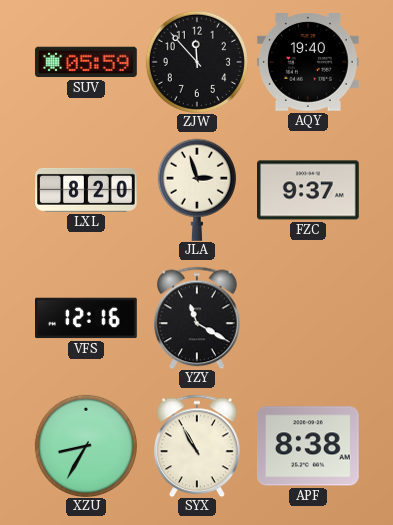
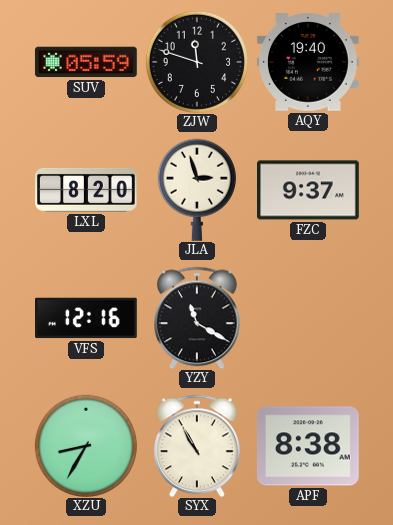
ZJW: 11:53 -> 11:48 (197, 62)
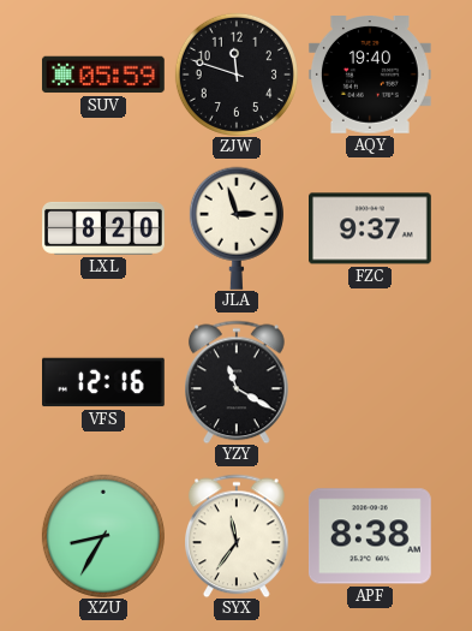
SYX: 10:55 -> 11:36 (238, 536)
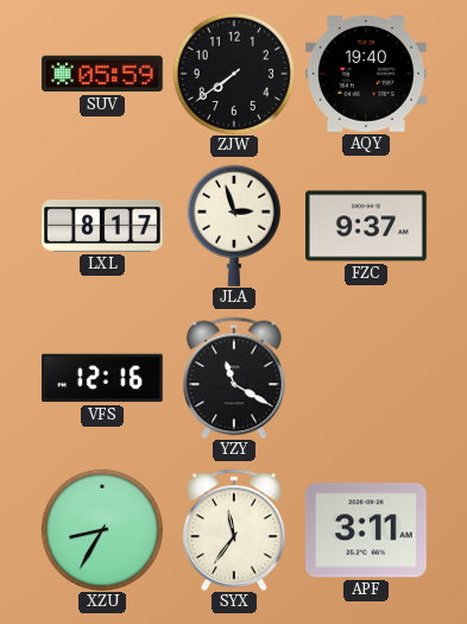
ZJW: 11:48 -> 7:39 (234, 74)
LXL: 8:20 -> 8:17 (102, 226)
APF: 8:38 -> 3:11 (366, 530)
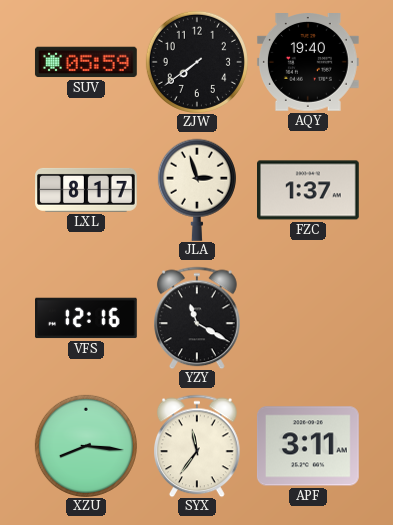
FZC: 9:37 -> 1:37 (309, 190)
XZU: 8:35 -> 8:16 (86, 446)
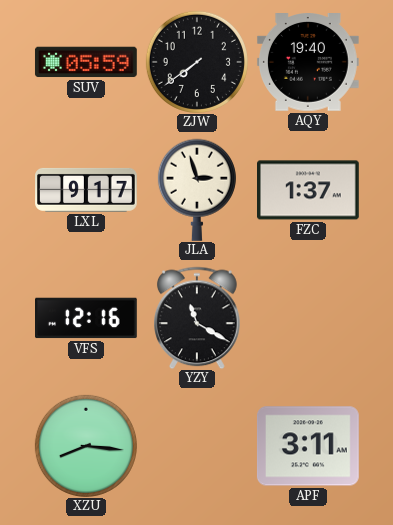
LXL: 8:17 -> 9:17 (86, 190)
SYX: 11:36 -> none (198, 446)
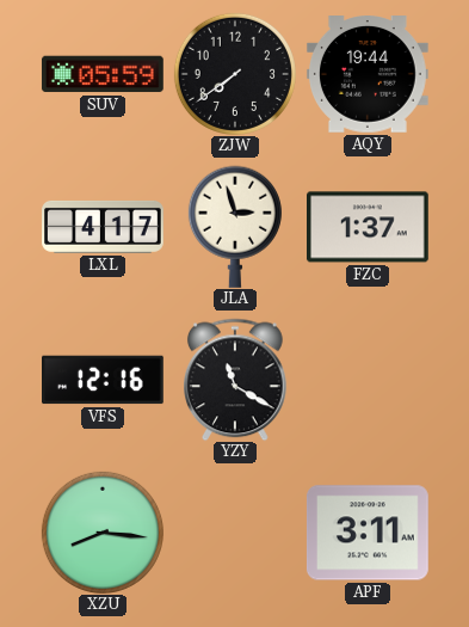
AQY: 19:40 -> 19:44 (368, 75)
LXL: 9:17 -> 4:17 (103, 227)
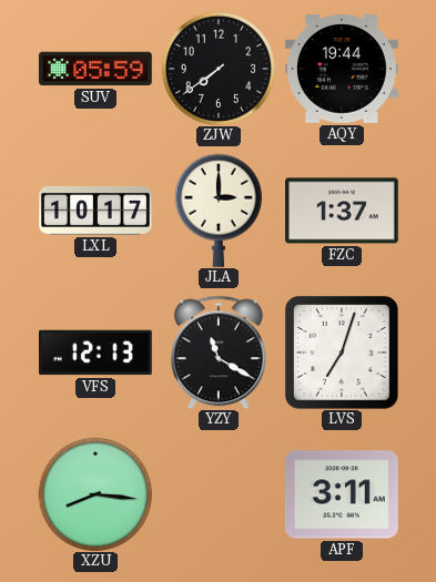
LXL: 4:17 -> 10:17 (95, 211)
JLA: 2:57 -> 3:00 (219, 211)
VFS: 12:16 -> 12:13 (97, 353)
LVS: none -> 7:03 (342, 353)
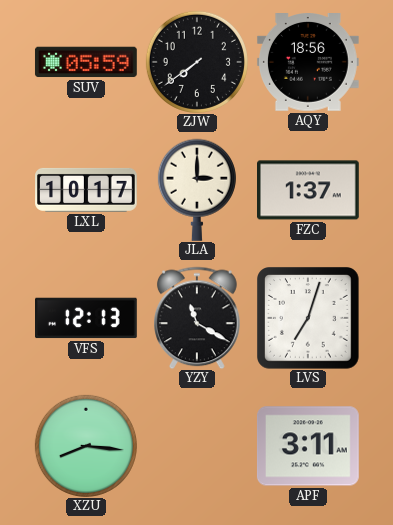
AQY: 19:44 -> 18:56 (308, 63)
